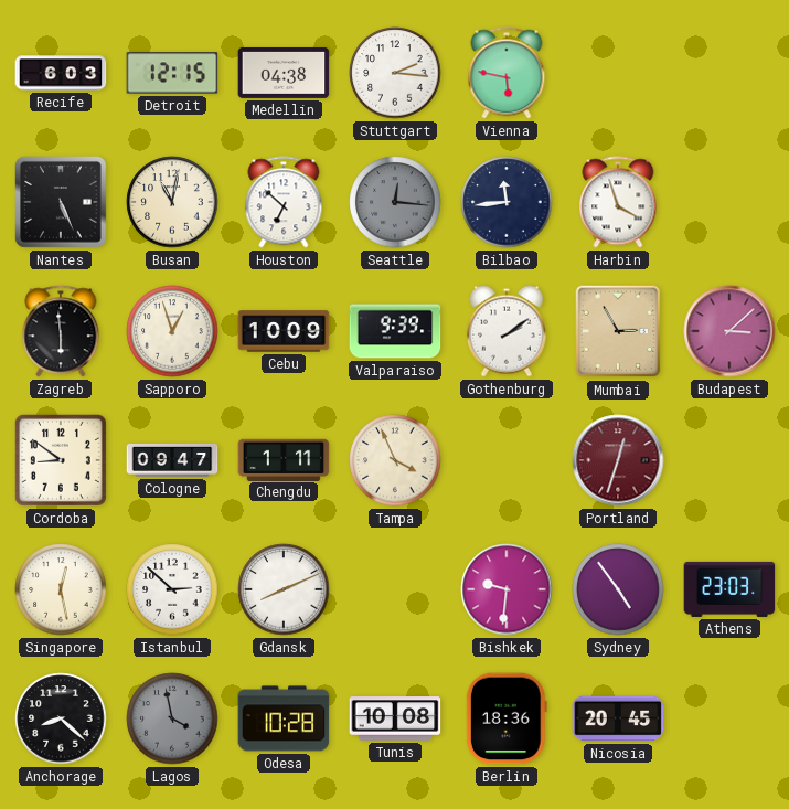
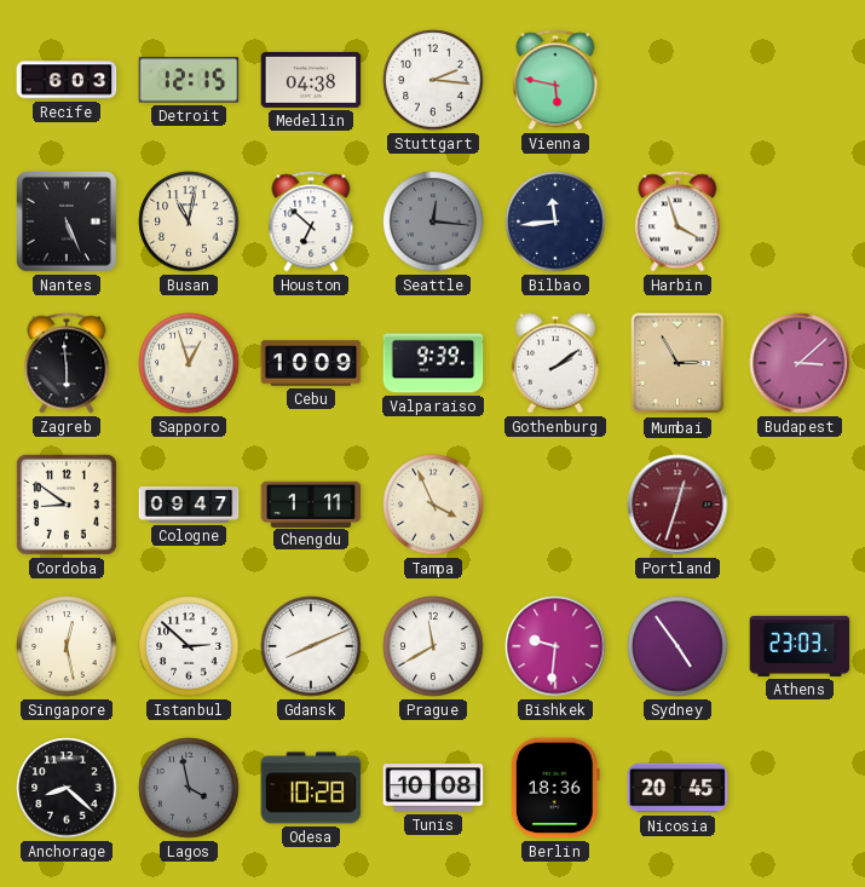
Prague: none -> 11:40 (433, 646)
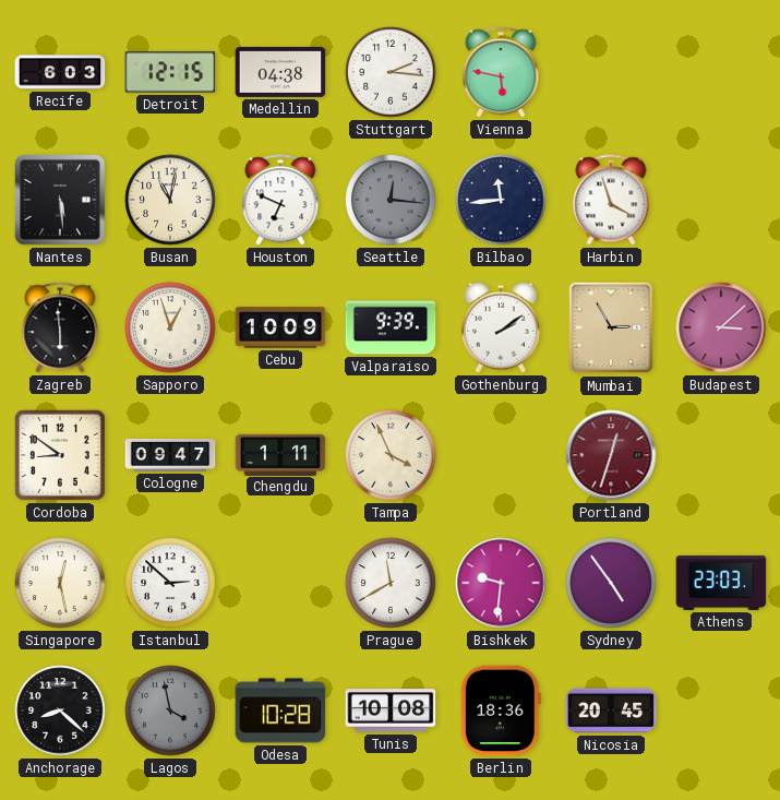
Nantes: 5:26 -> 5:29 (60, 200)
Houston: 6:52 -> 6:49 (280, 200)
Gdansk: 8:11 -> none (311, 646)
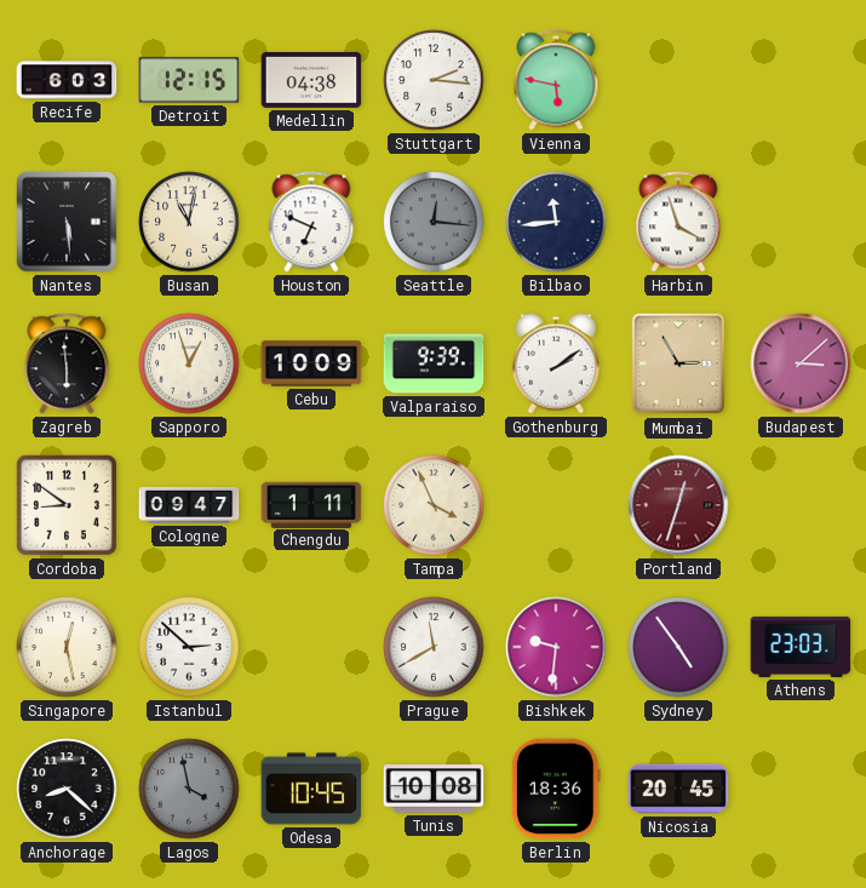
Odesa: 10:28 -> 10:45 (311, 789)
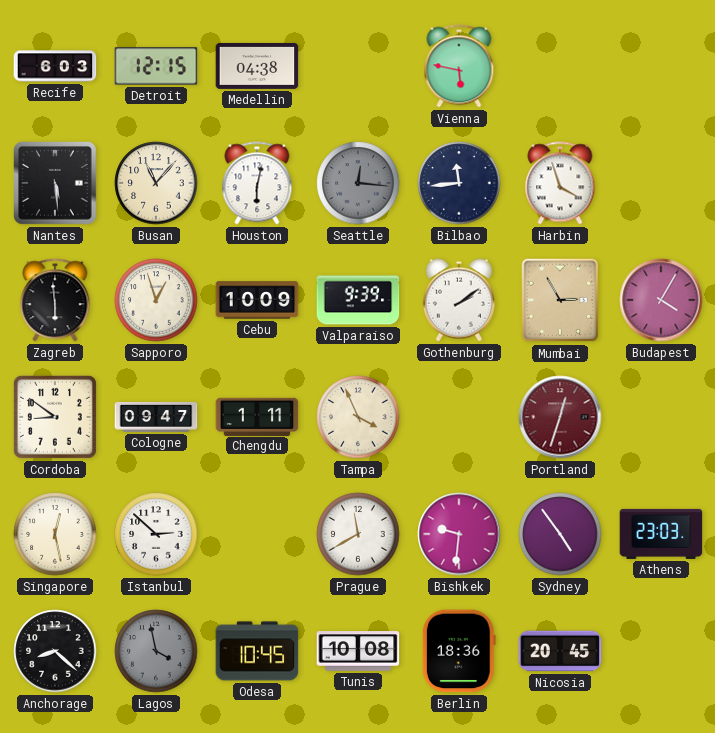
Stuttgart: 2:16 -> none (434, 80)
Busan: 11:02 -> 11:07 (156, 183)
Houston: 6:49 -> 6:02 (257, 183)
Budapest: 3:08 -> 4:05 (661, 300)
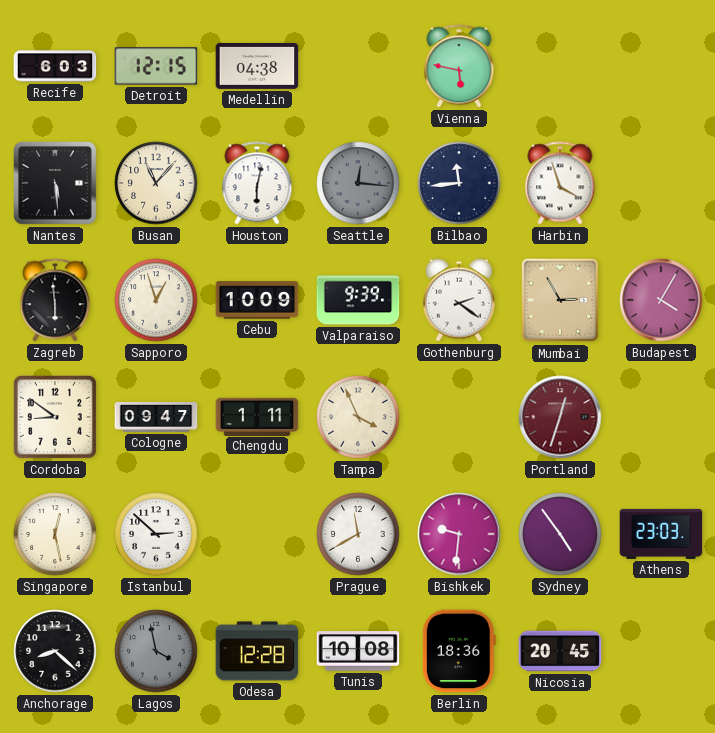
Gothenburg: 2:09 -> 2:21 (459, 300)
Odesa: 10:45 -> 12:28 (257, 651)
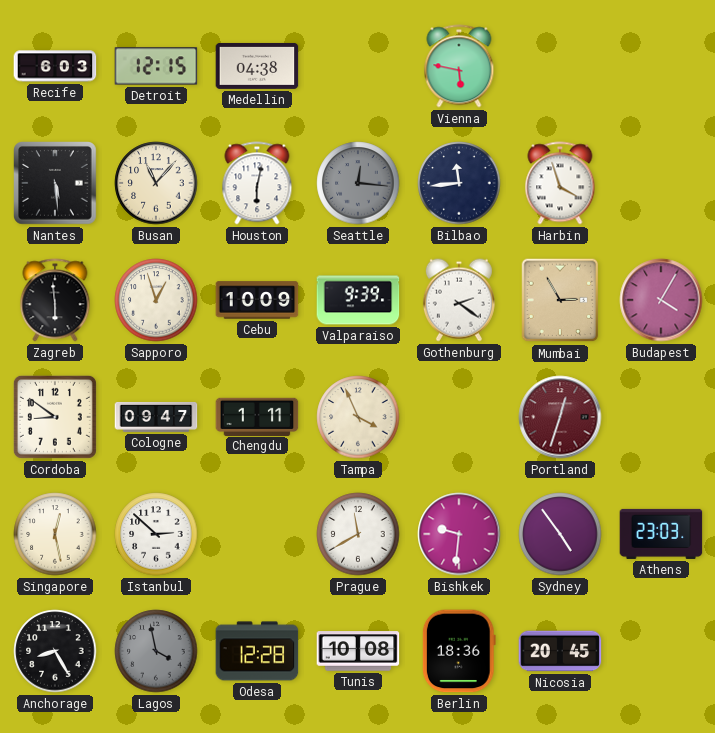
Anchorage: 8:22 -> 8:25 (55, 651)
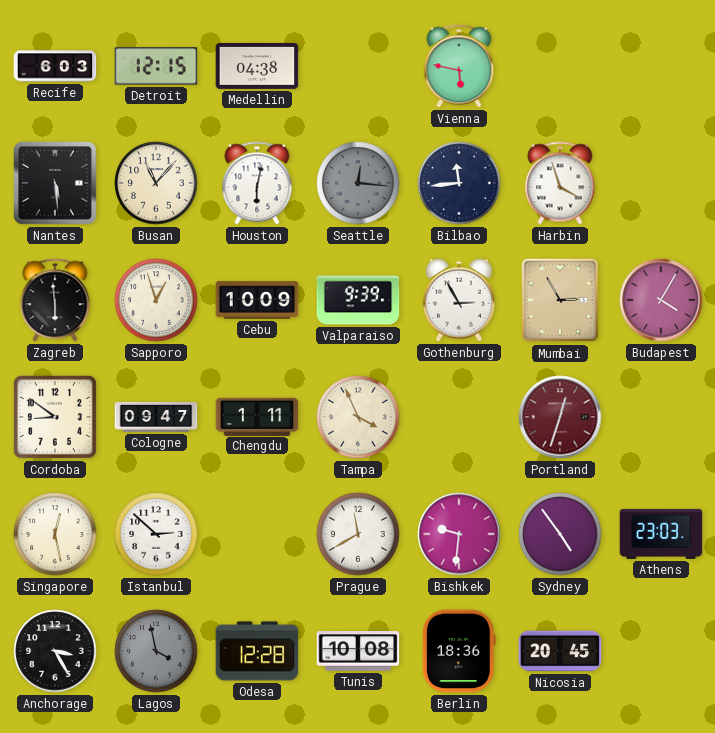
Gothenburg: 2:21 -> 2:55 (459, 300)
Anchorage: 8:25 -> 3:25 (55, 651)
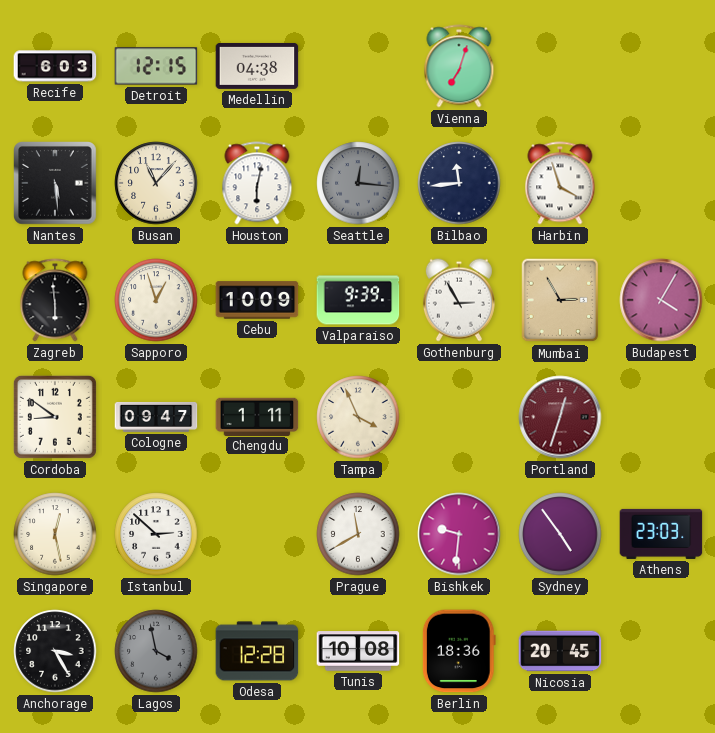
Vienna: 5:47 -> 7:03 (459, 66)
